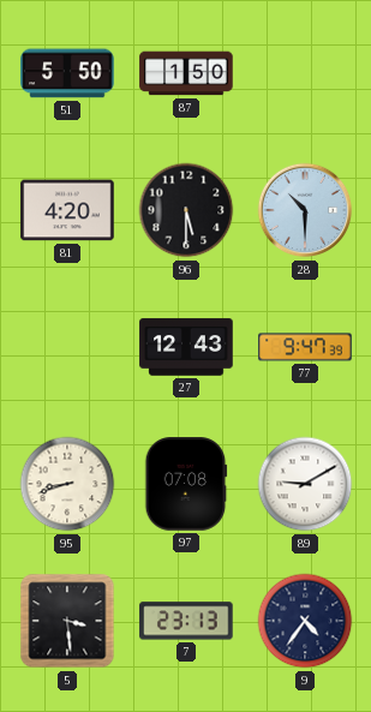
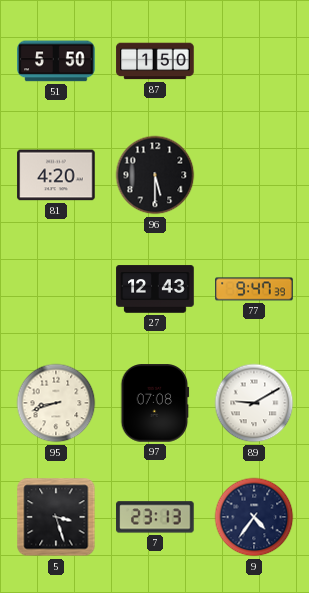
28: 10:30 -> none (305, 210)
5: 3:29 -> 3:27 (56, 517)
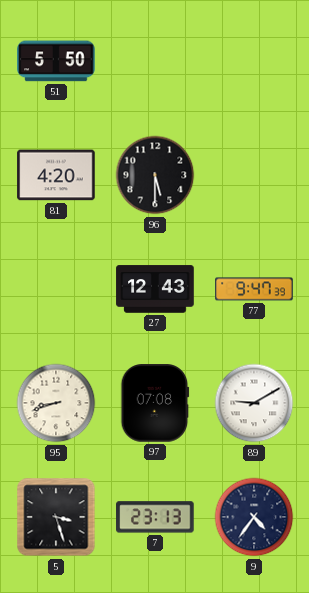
87: 1:50 -> none (155, 61)
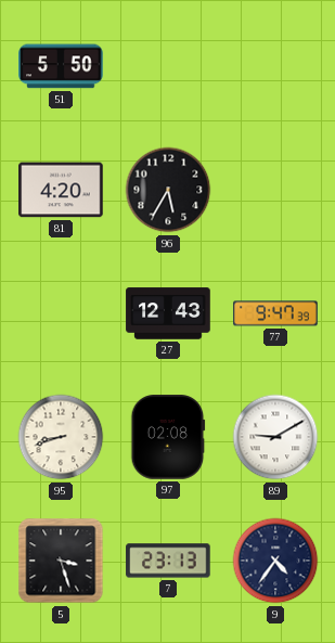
96: 5:30 -> 5:35 (168, 190)
97: 07:08 -> 02:08 (168, 437)
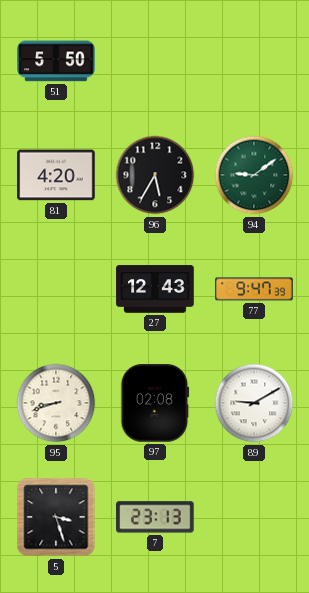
94: none -> 9:09 (254, 175)
9: 4:36 -> none (275, 561)
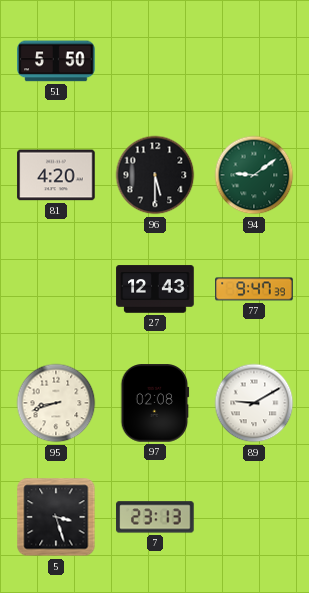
96: 5:35 -> 5:30 (155, 175)
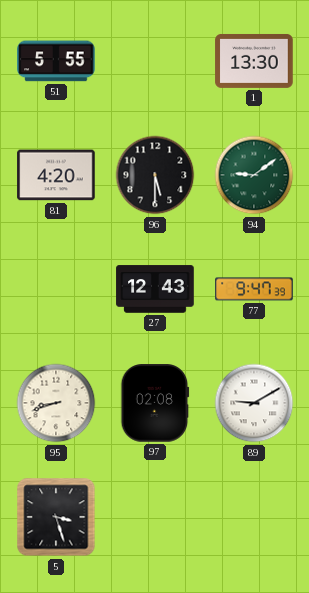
51: 5:50 -> 5:55 (56, 61)
1: none -> 13:30 (254, 61)
7: 23:13 -> none (155, 517)
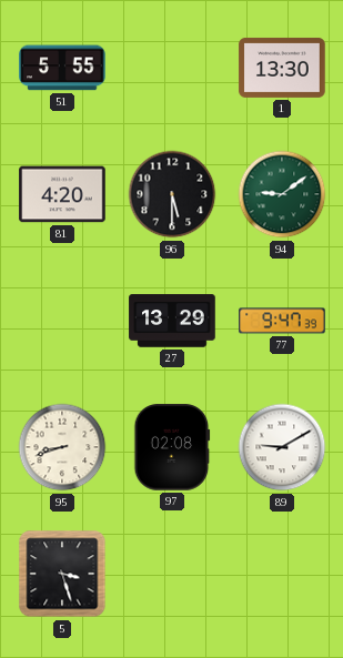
27: 12:43 -> 13:29 (172, 321)
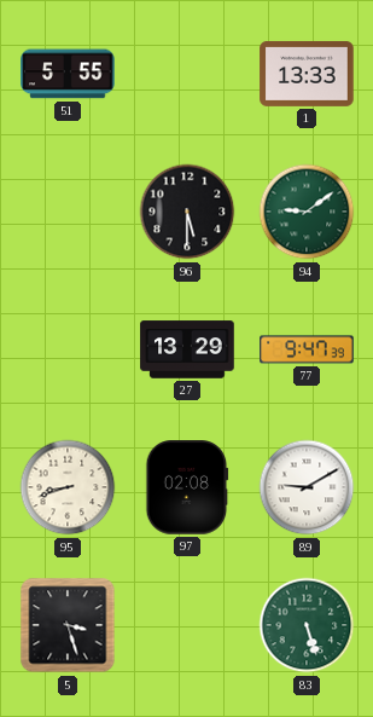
1: 13:30 -> 13:33 (307, 74)
81: 4:20 -> none (62, 194)
83: none -> 5:27 (307, 625)
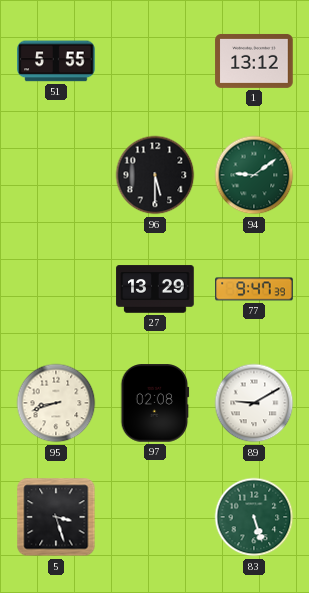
1: 13:33 -> 13:12 (254, 61)
